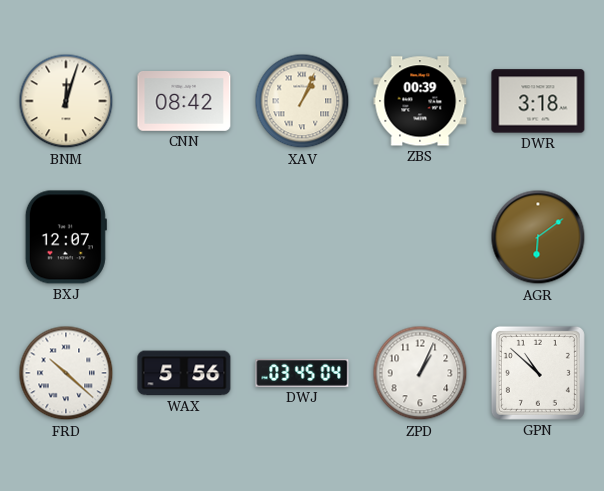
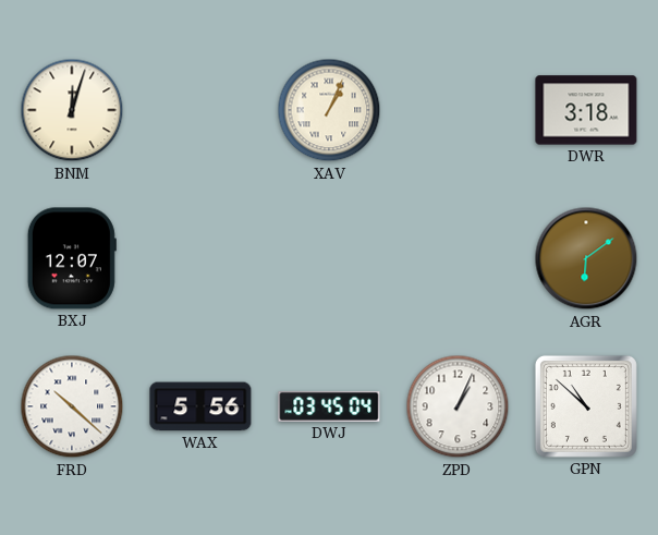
CNN: 08:42 -> none (184, 102)
ZBS: 00:39 -> none (420, 101)
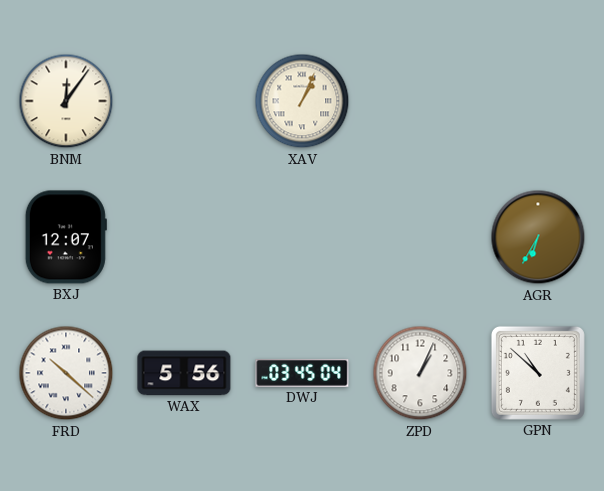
BNM: 12:03 -> 12:06 (66, 101)
DWR: 3:18 -> none (586, 110)
AGR: 6:09 -> 6:35 (538, 237)
